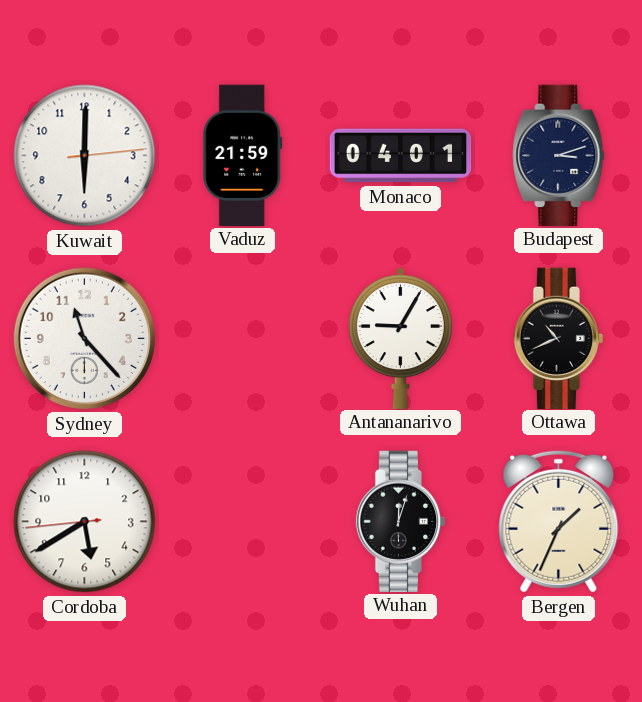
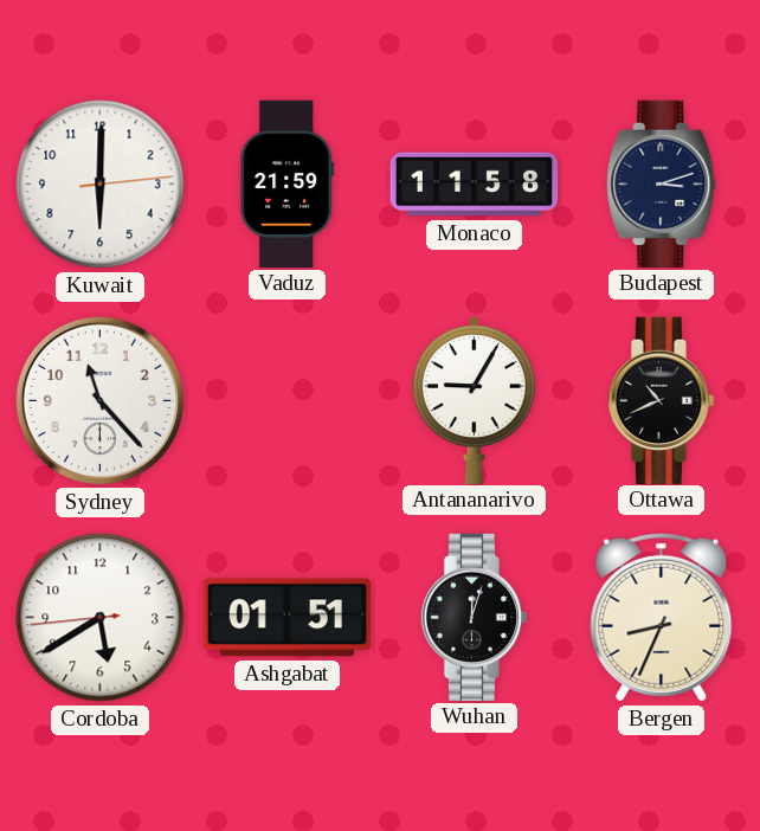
Monaco: 04:01 -> 11:58 (475, 185)
Ashgabat: none -> 01:51 (286, 618)
Bergen: 1:34 -> 8:34 (662, 617)
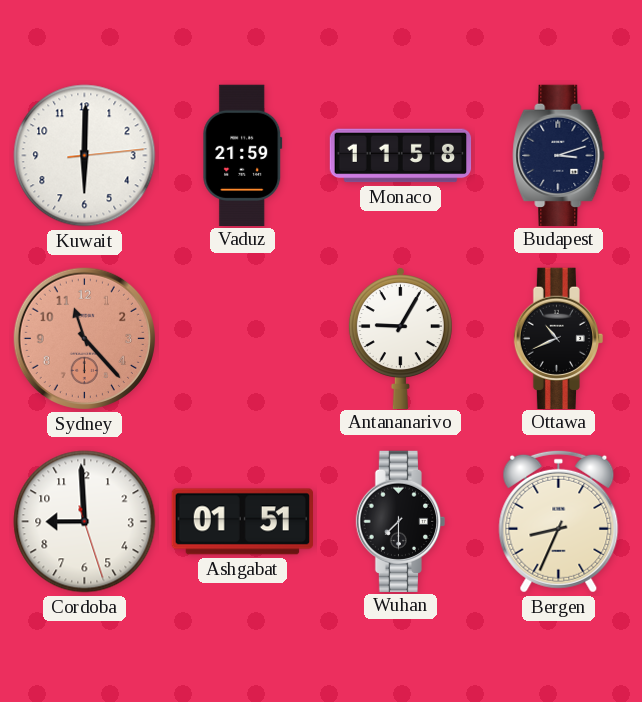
Sydney dial: white -> salmon (84, 338)
Cordoba: 5:39 -> 8:59 (85, 522)
Wuhan: 12:03 -> 7:30 (401, 521)
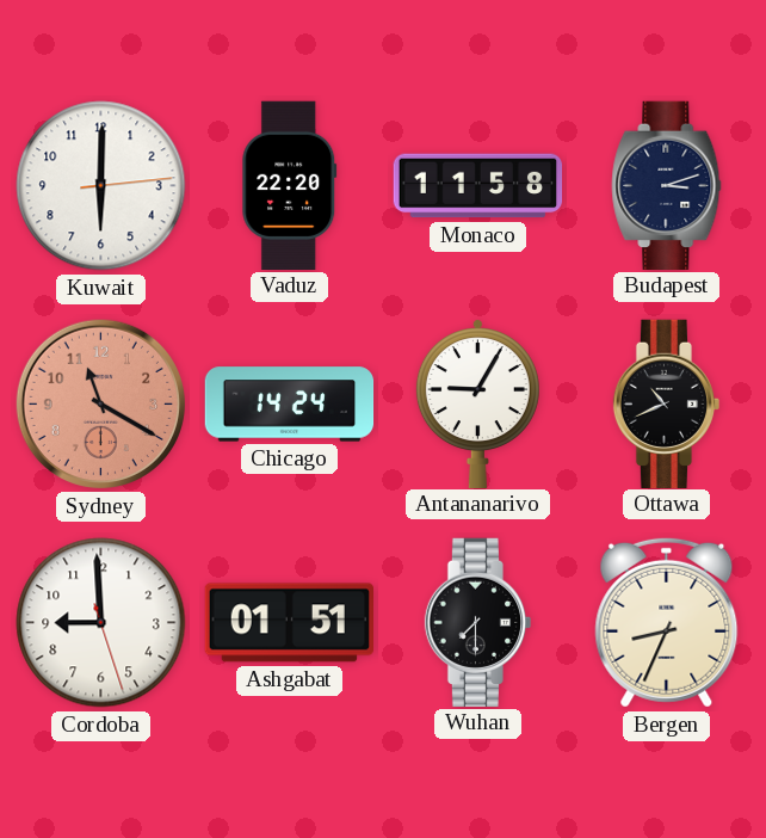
Vaduz: 21:59 -> 22:20 (290, 185)
Sydney: 11:23 -> 11:20 (100, 403)
Chicago: none -> 14:24 (290, 405)
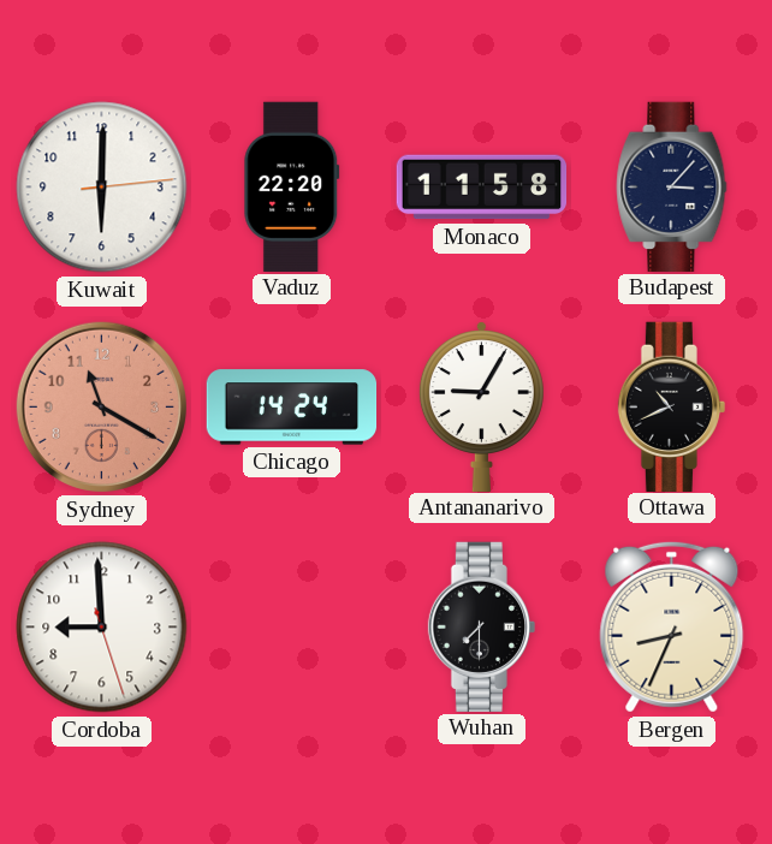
Budapest: 3:12 -> 3:07 (672, 186)
Ashgabat: 01:51 -> none (289, 623)
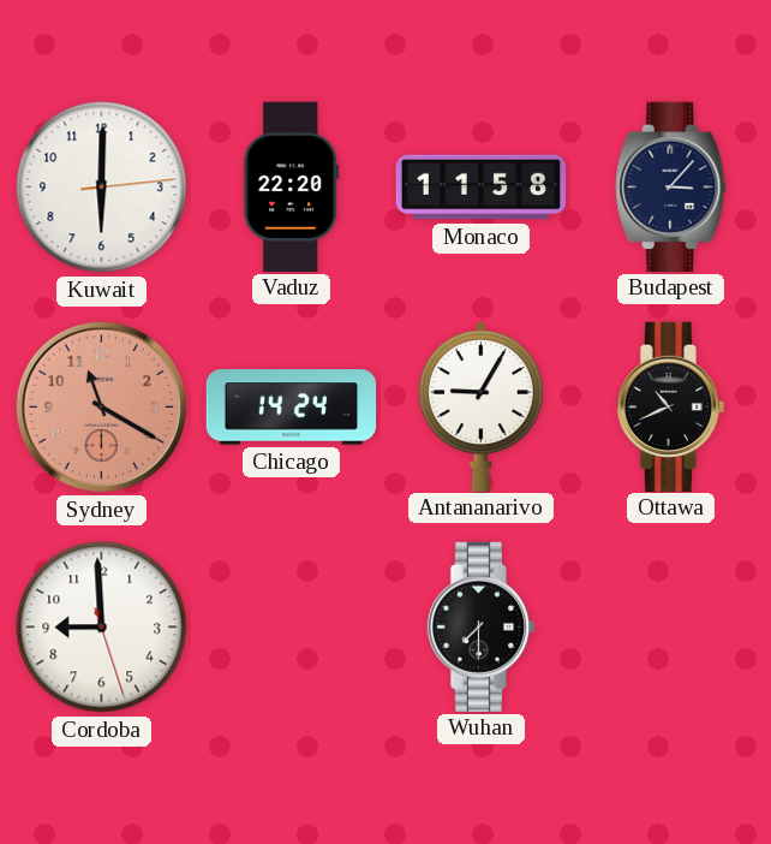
Bergen: 8:34 -> none (672, 626)
